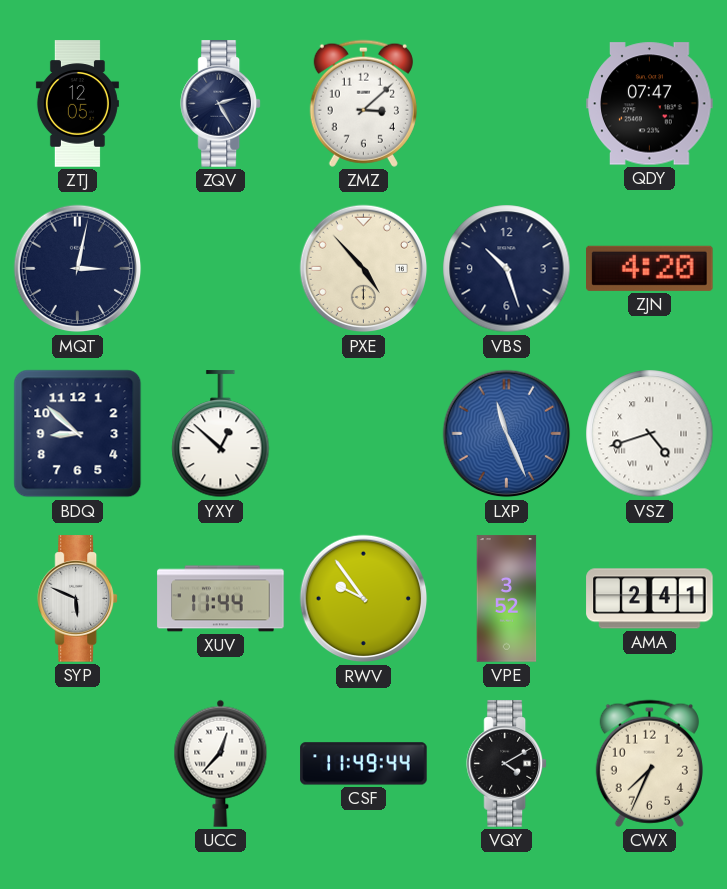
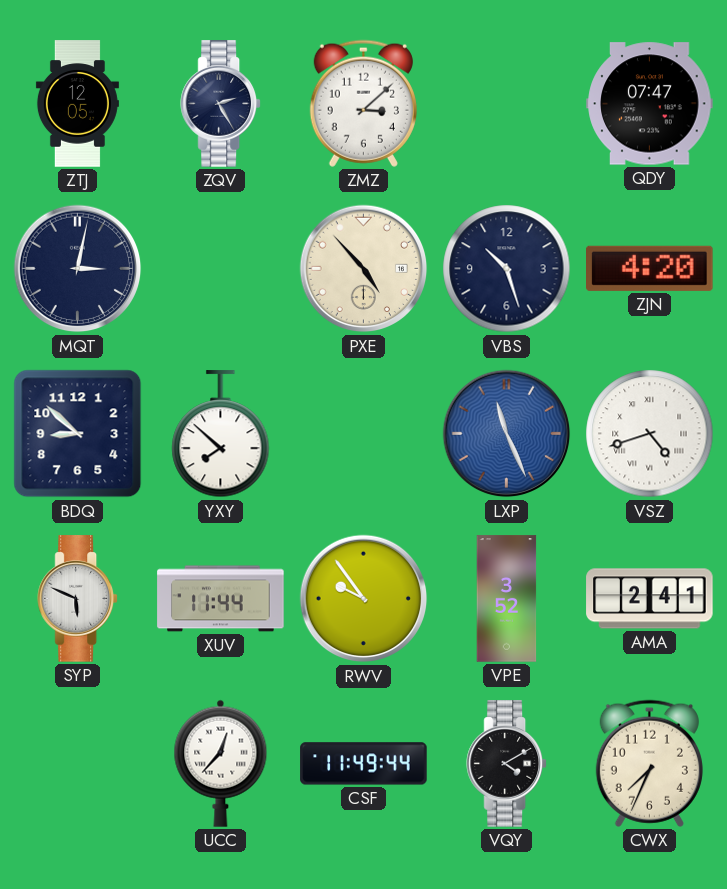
YXY: 12:52 -> 7:52 (221, 434)
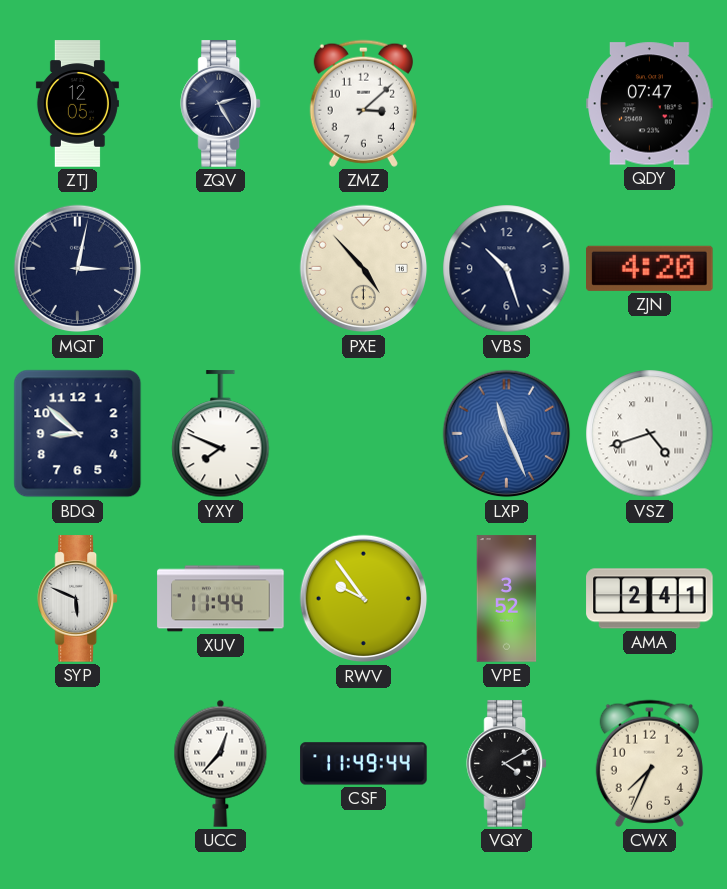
YXY: 7:52 -> 7:49 (221, 434)
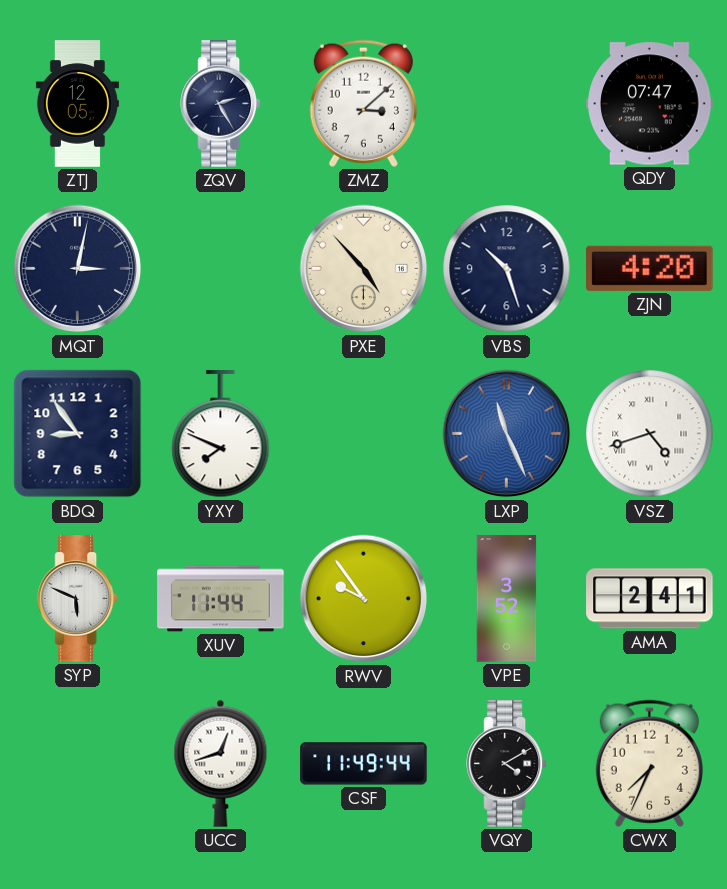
BDQ: 8:52 -> 8:54 (78, 434)
UCC: 12:37 -> 12:42 (221, 763)
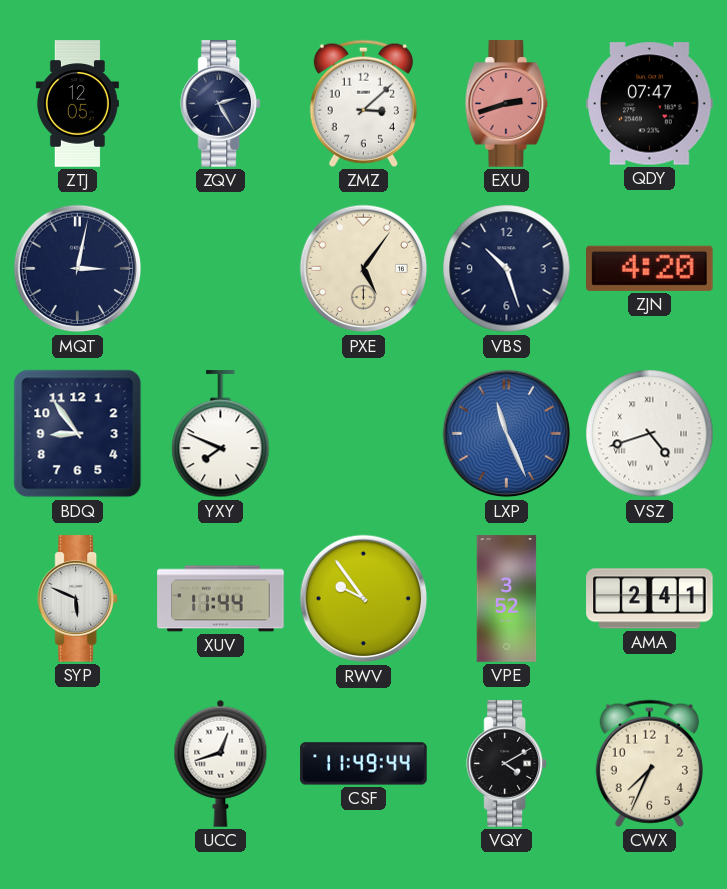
EXU: none -> 2:42 (507, 104)
PXE: 4:53 -> 5:06 (364, 269)
